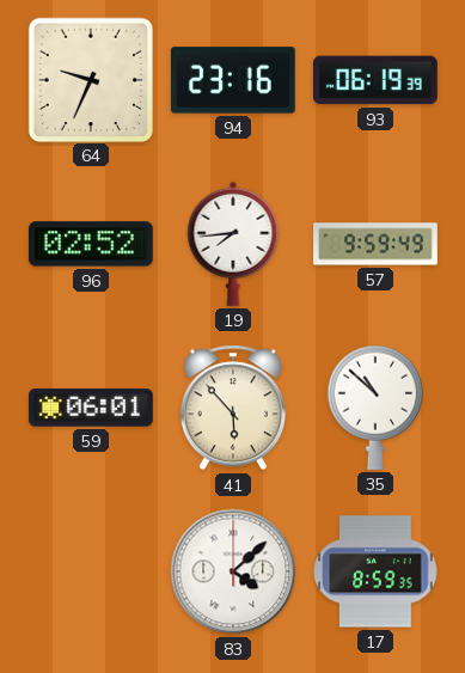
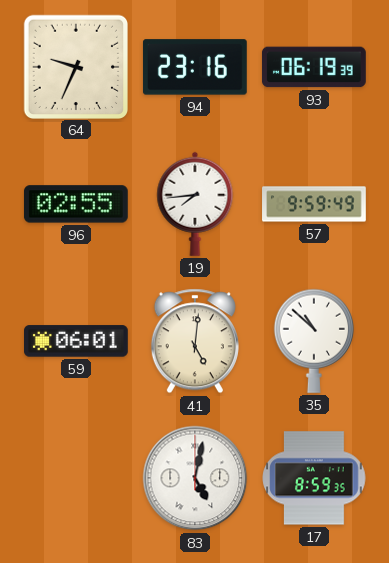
96: 02:52 -> 02:55 (76, 204)
41: 5:53 -> 5:01 (195, 341)
83: 4:08 -> 5:02 (195, 478)
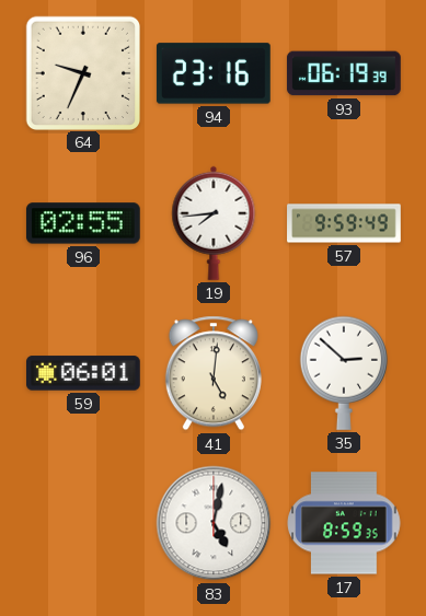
35: 10:52 -> 2:52 (344, 373)
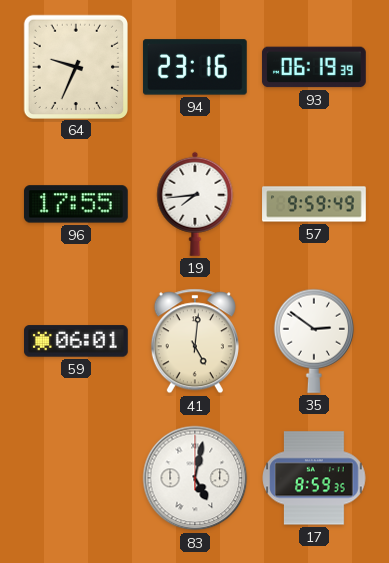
96: 02:55 -> 17:55 (76, 204)
35: 2:52 -> 2:51 (314, 341)
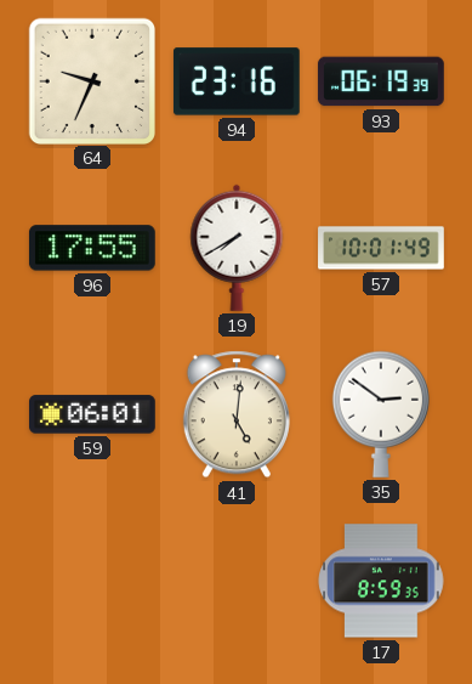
19: 7:44 -> 7:40 (237, 248)
57: 9:59 -> 10:01 (381, 248)
83: 5:02 -> none (195, 478)
